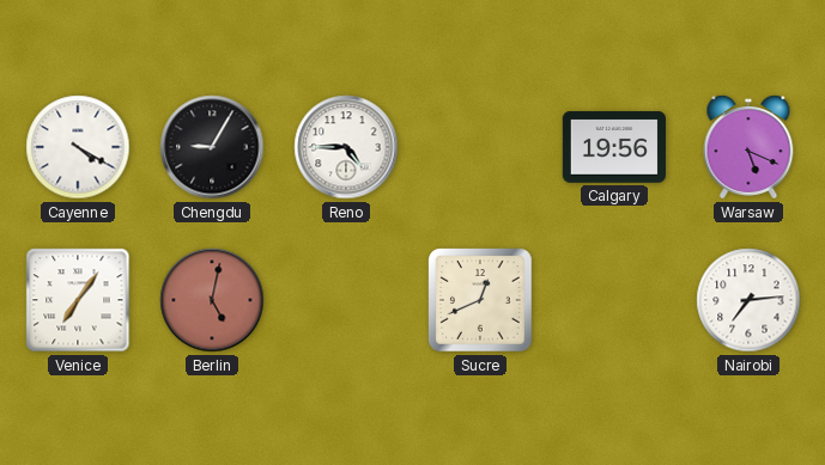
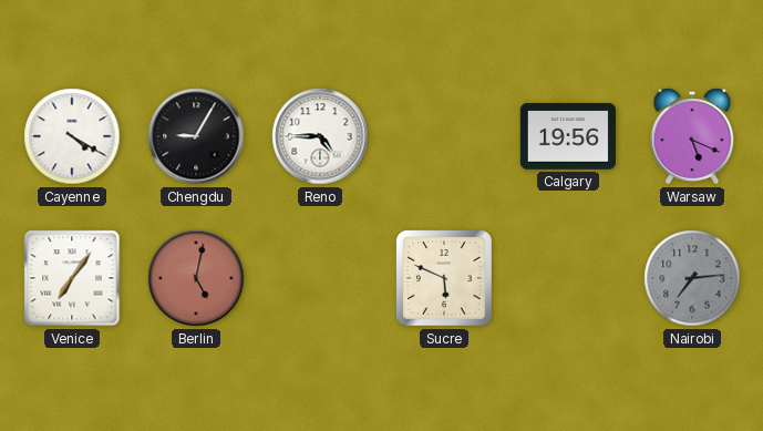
Sucre: 12:41 -> 5:49 (444, 278)
Nairobi dial: white -> grey (692, 278)
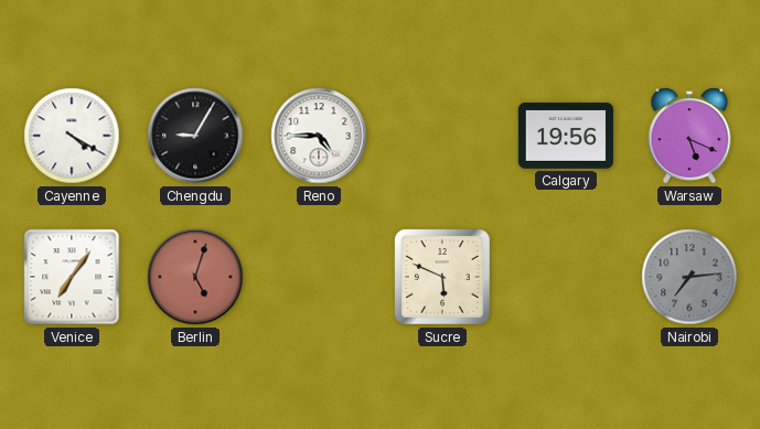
Berlin: 5:02 -> 5:03 (195, 277)
